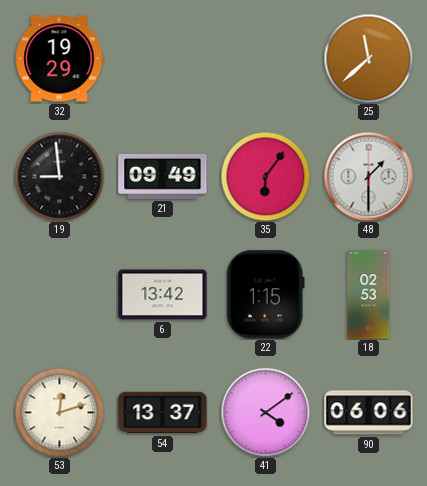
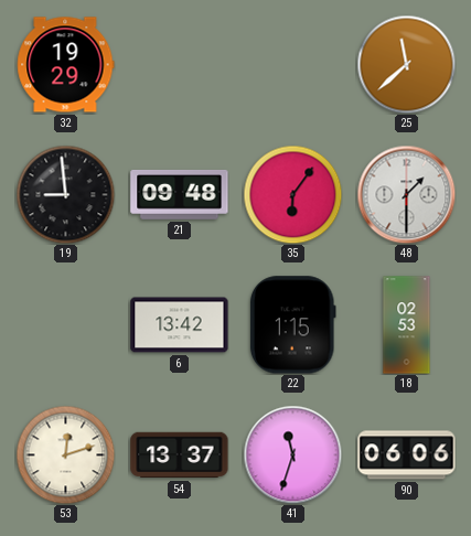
21: 09:49 -> 09:48 (180, 194)
41: 4:09 -> 11:33 (292, 454)
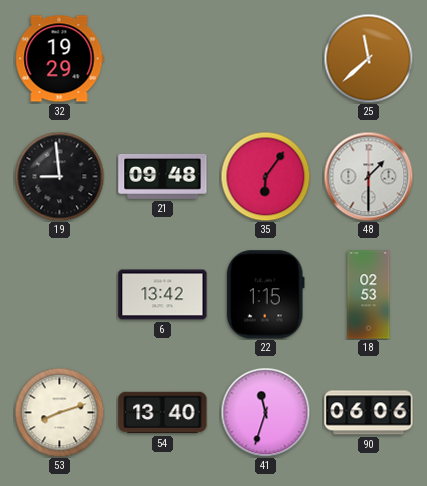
53: 12:12 -> 8:12 (59, 412)
54: 13:37 -> 13:40 (163, 413)
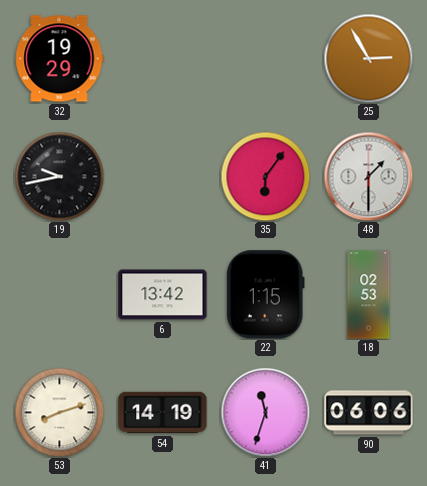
25: 11:38 -> 2:55 (368, 58)
19: 8:59 -> 9:43 (59, 176)
21: 09:48 -> none (163, 176)
54: 13:40 -> 14:19 (163, 413)
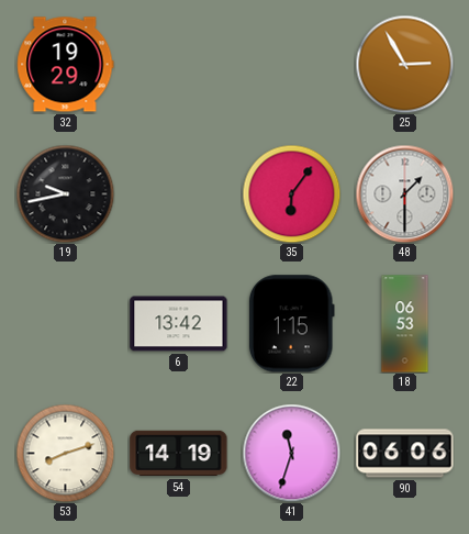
18: 02:53 -> 06:53 (405, 324)
